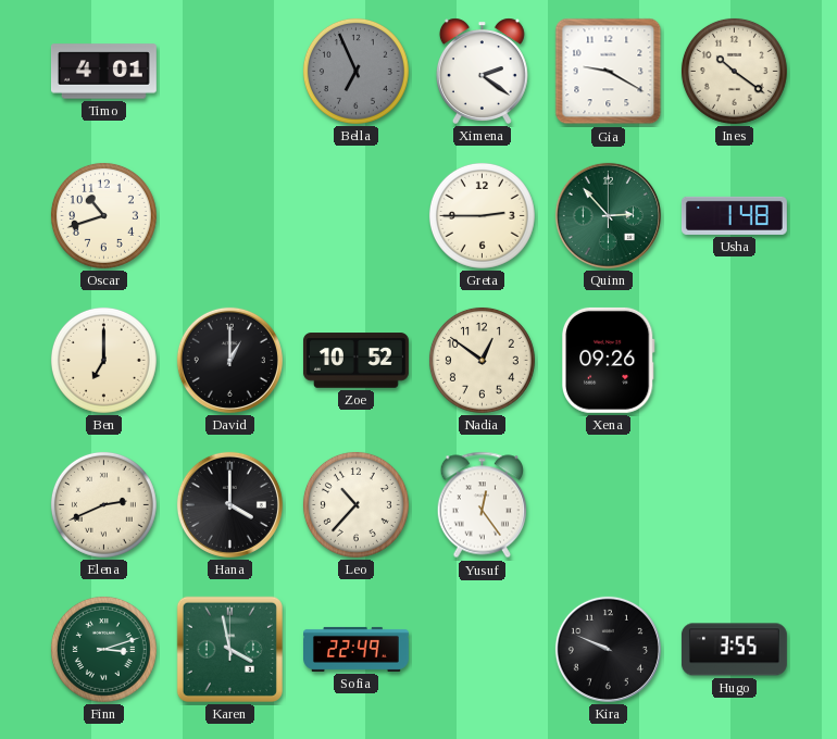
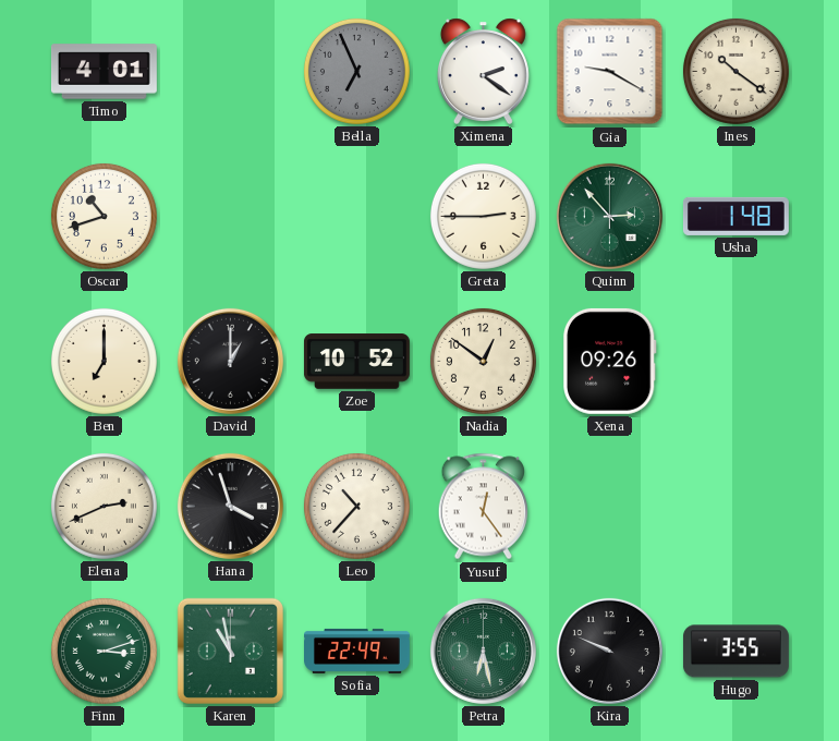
Hana: 4:00 -> 3:57 (230, 506)
Karen: 3:58 -> 10:58 (230, 651)
Petra: none -> 6:28 (483, 651)
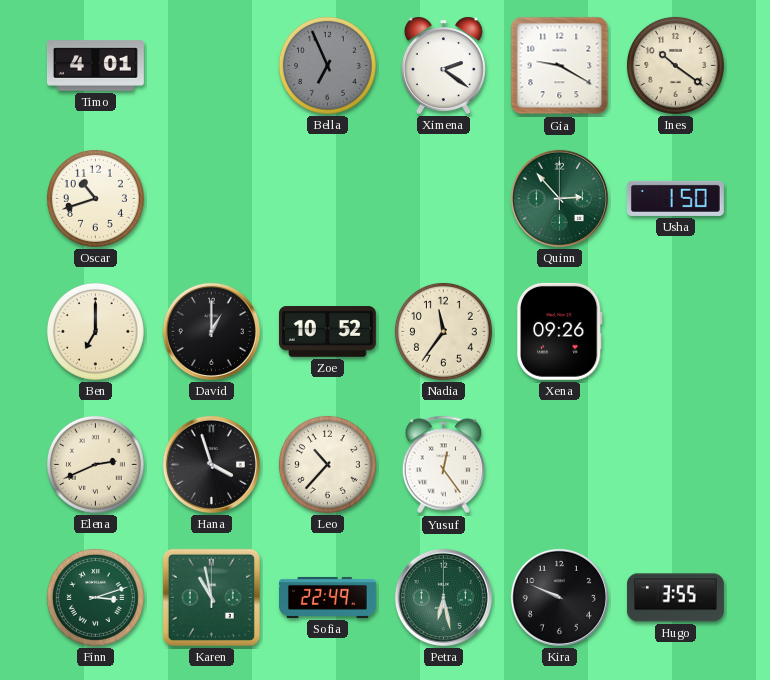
Greta: 2:45 -> none (483, 216)
Usha: 1:48 -> 1:50 (675, 198)
Nadia: 12:51 -> 11:36 (443, 331)
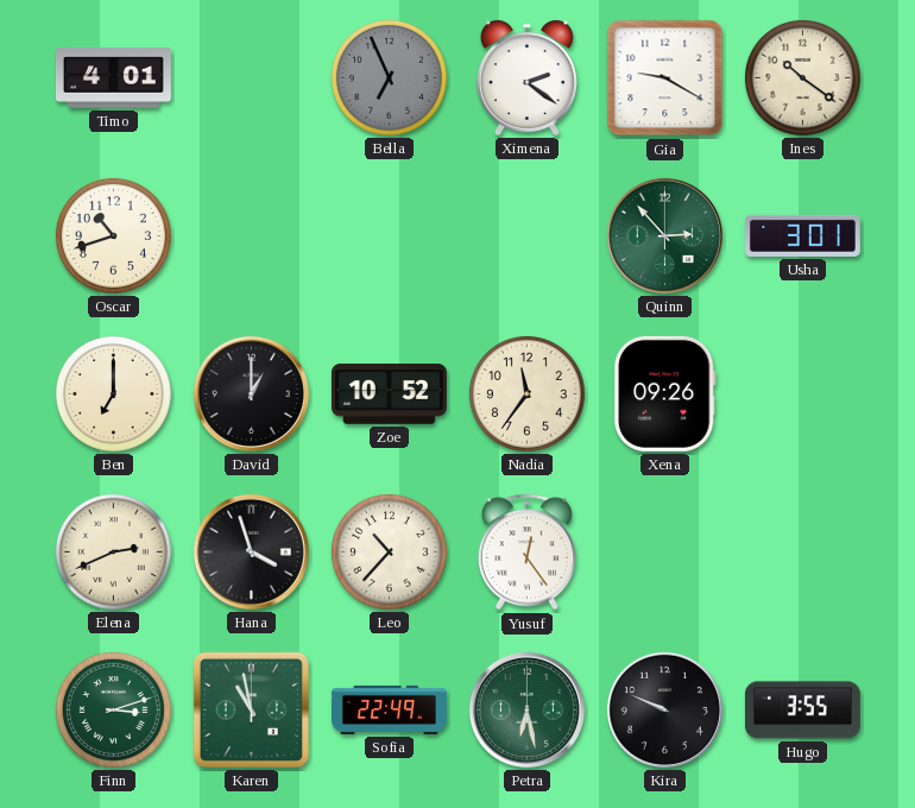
Usha: 1:50 -> 3:01 (802, 235)
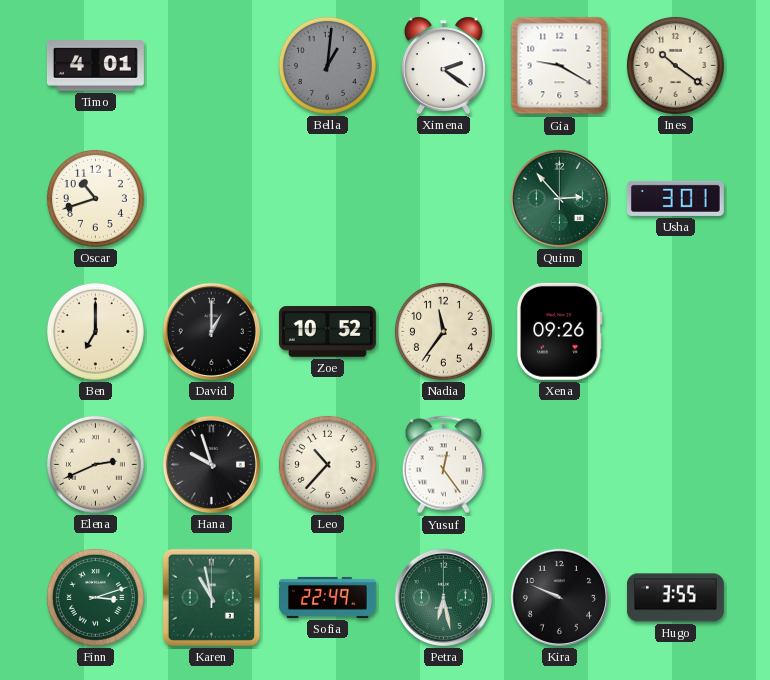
Bella: 6:56 -> 1:01 (327, 65)
Hana: 3:57 -> 9:57 (211, 464)
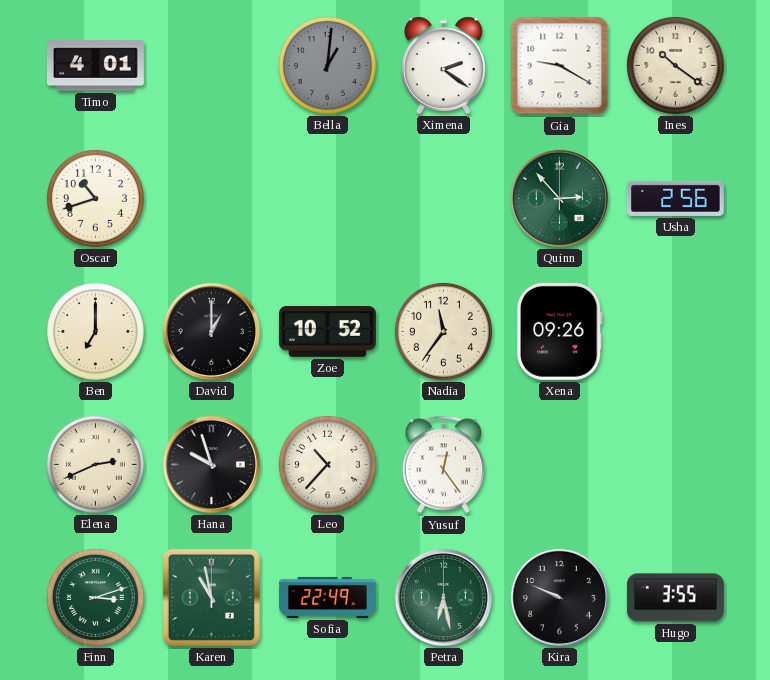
Usha: 3:01 -> 2:56 (675, 198)
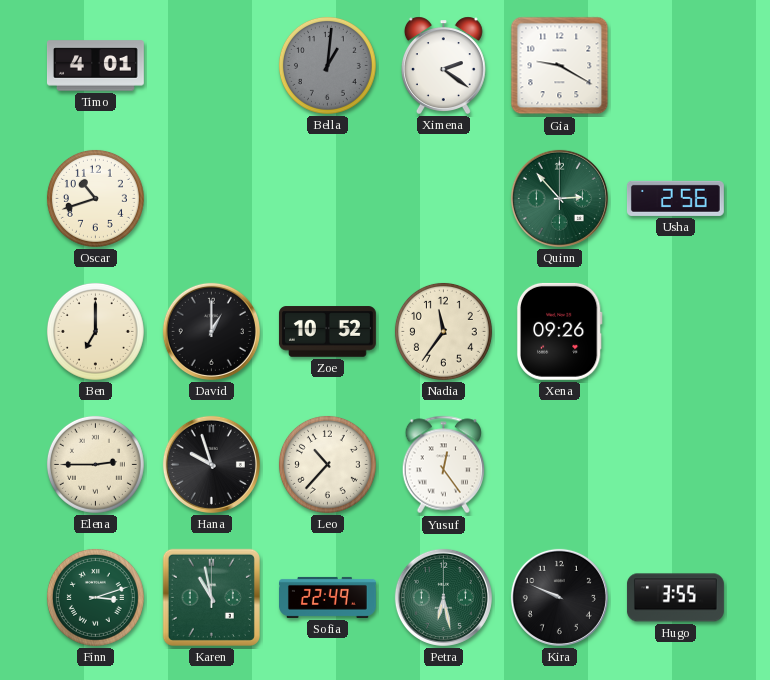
Ines: 10:21 -> none (675, 65)
Elena: 2:41 -> 2:45 (95, 464)
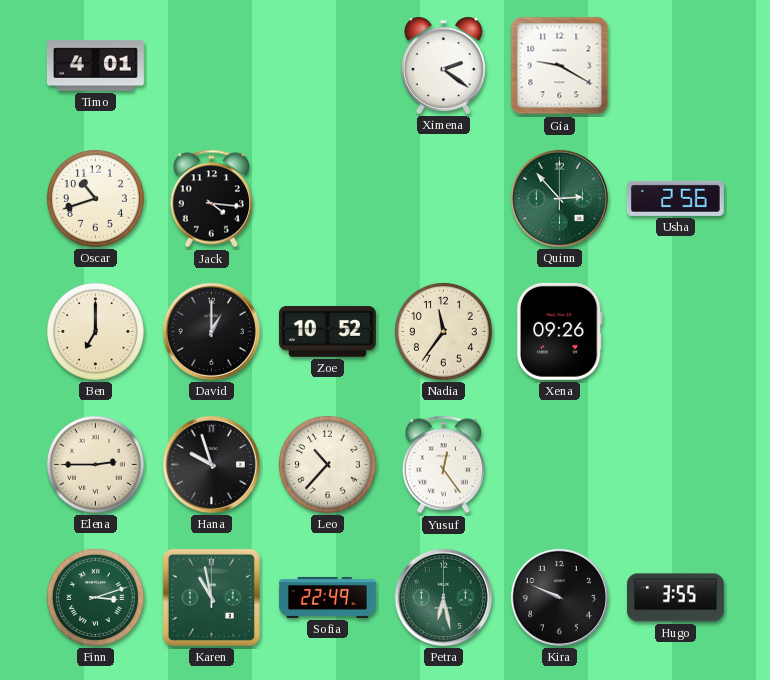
Bella: 1:01 -> none (327, 65)
Jack: none -> 4:16 (211, 199)
